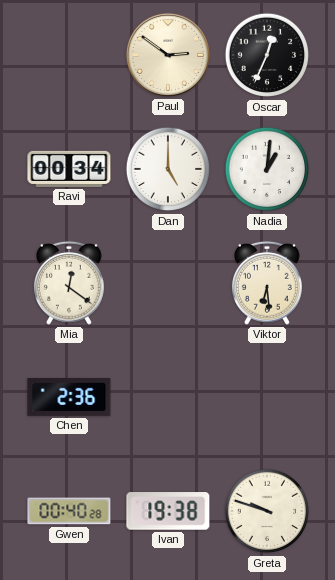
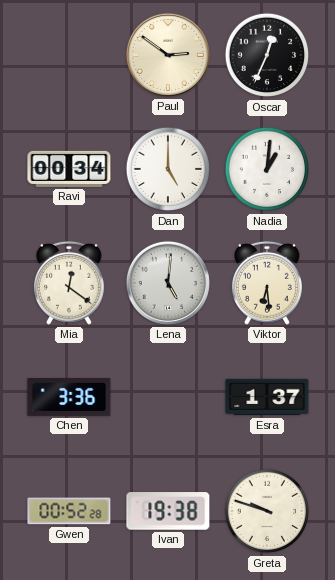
Lena: none -> 5:01 (168, 283)
Chen: 2:36 -> 3:36 (69, 397)
Esra: none -> 1:37 (267, 397)
Gwen: 00:40 -> 00:52 (69, 511)
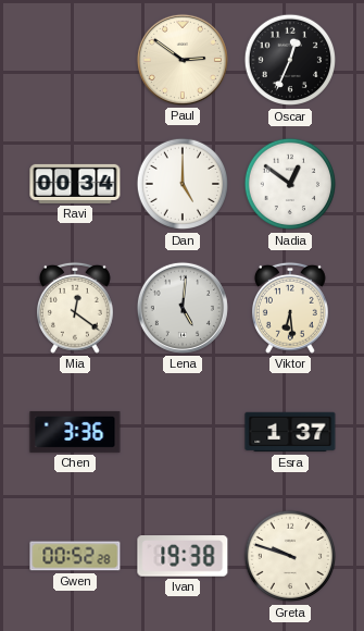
Nadia: 1:01 -> 12:51 (290, 184)
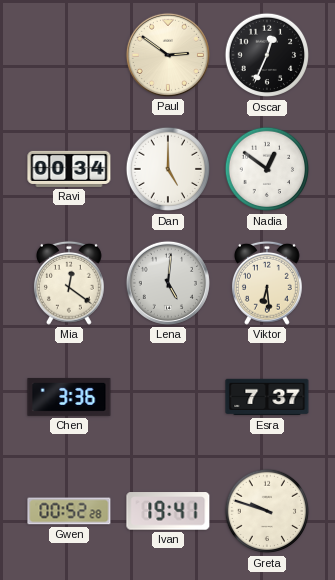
Esra: 1:37 -> 7:37 (267, 397)
Ivan: 19:38 -> 19:41 (168, 511)
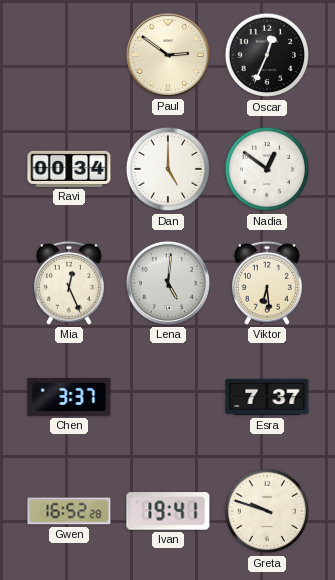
Mia: 12:21 -> 12:26 (69, 283)
Chen: 3:36 -> 3:37 (69, 397)
Gwen: 00:52 -> 16:52 (69, 511)
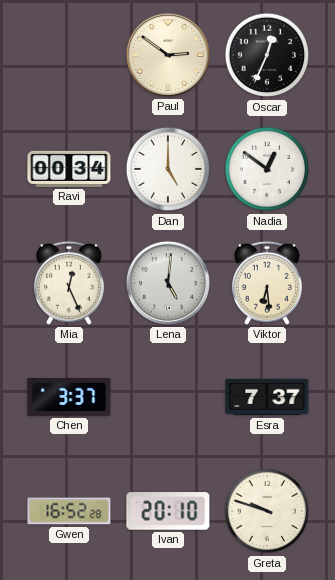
Ivan: 19:41 -> 20:10 (168, 511)
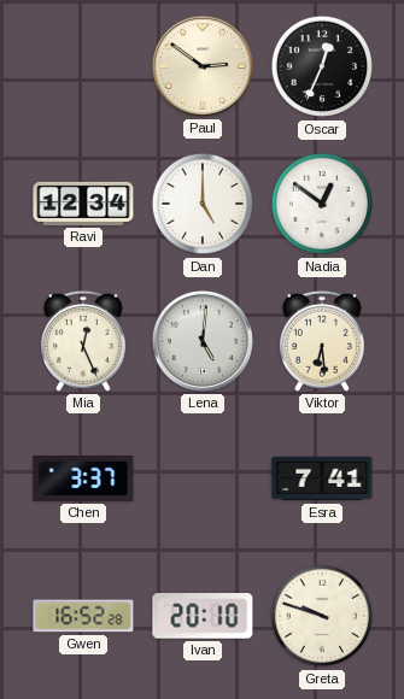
Ravi: 00:34 -> 12:34 (83, 204)
Esra: 7:37 -> 7:41 (322, 478)
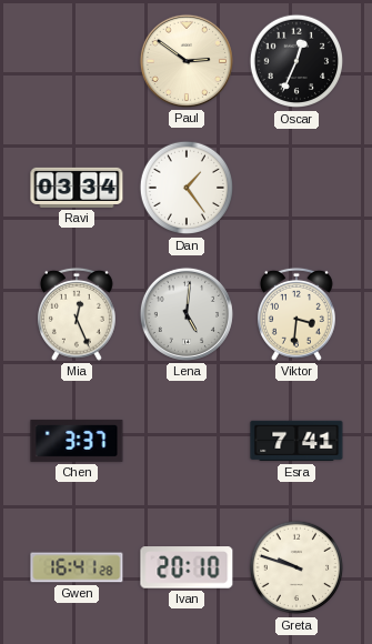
Ravi: 12:34 -> 03:34 (77, 188)
Dan: 5:00 -> 1:24 (187, 188)
Nadia: 12:51 -> none (322, 204)
Viktor: 6:29 -> 3:31 (296, 314)
Gwen: 16:52 -> 16:41 (77, 567)
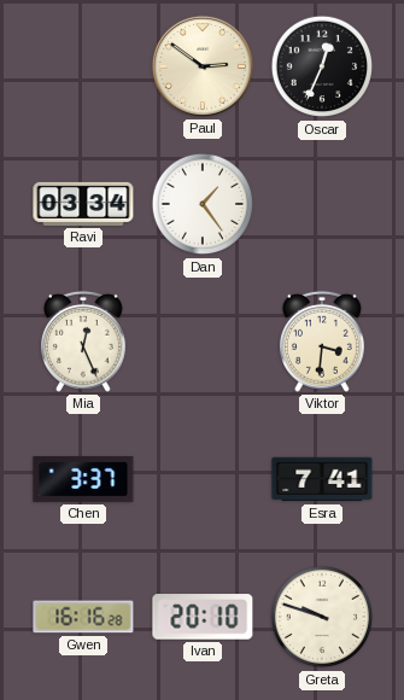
Lena: 5:01 -> none (187, 314)
Gwen: 16:41 -> 16:16 (83, 617)
